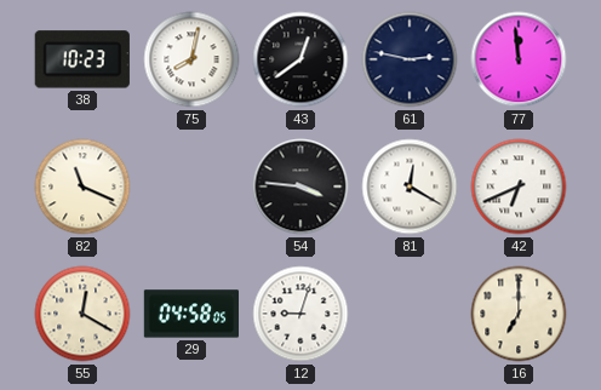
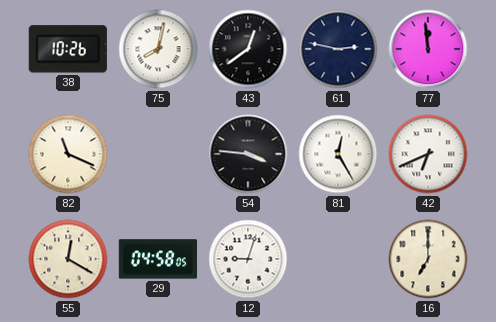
38: 10:23 -> 10:26 (68, 49)
81: 12:20 -> 12:25 (338, 154)
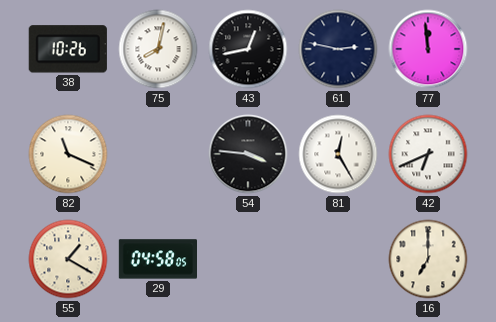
43: 12:39 -> 12:43 (248, 49)
55: 12:20 -> 1:20 (68, 259)
12: 9:03 -> none (248, 259)
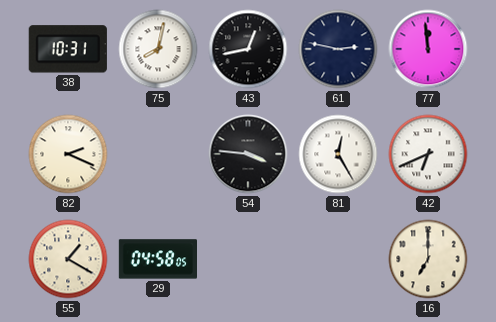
38: 10:26 -> 10:31 (68, 49)
82: 11:19 -> 2:19 (68, 154)
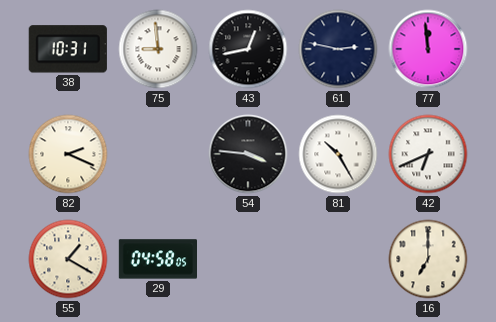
75: 8:02 -> 8:59 (158, 49)
81: 12:25 -> 10:25 (338, 154)
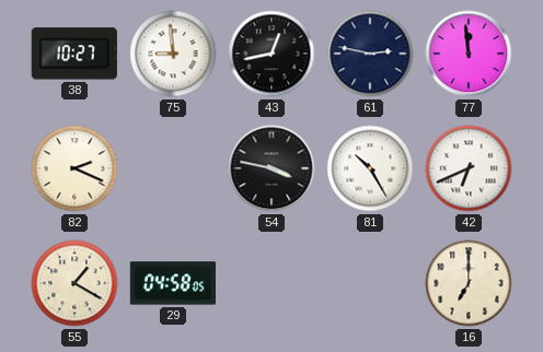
38: 10:31 -> 10:27 (74, 54)
54: 3:46 -> 3:47 (271, 168)
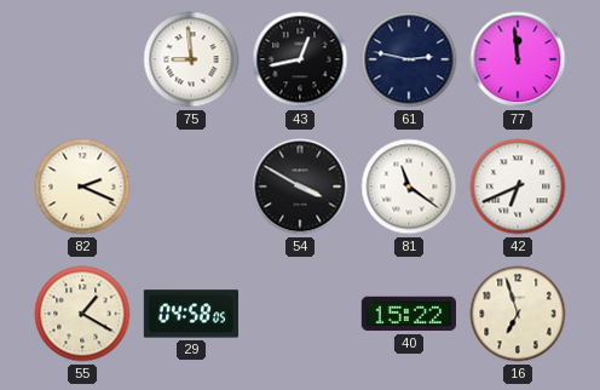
38: 10:27 -> none (74, 54)
54: 3:47 -> 3:50 (300, 187)
81: 10:25 -> 11:21 (409, 187)
40: none -> 15:22 (408, 314)
16: 7:00 -> 6:57 (518, 314)
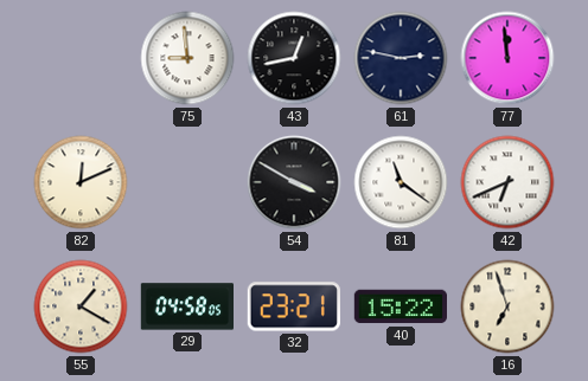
82: 2:19 -> 12:11 (81, 182)
32: none -> 23:21 (294, 306)
